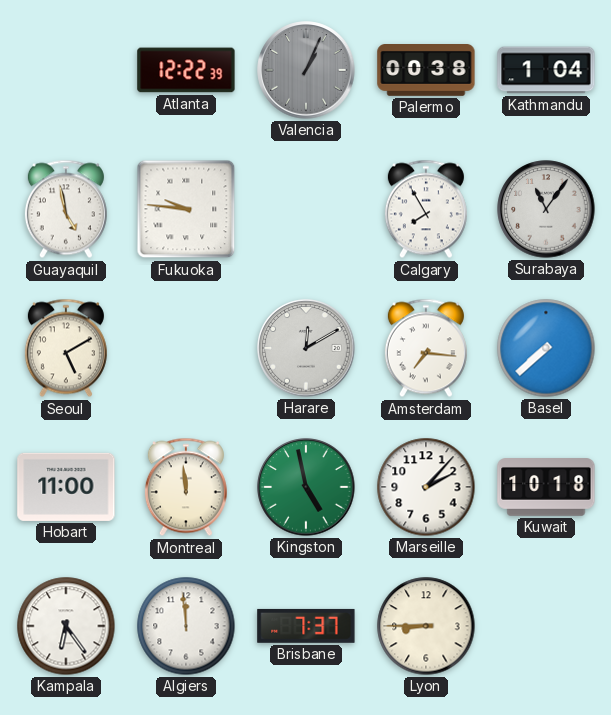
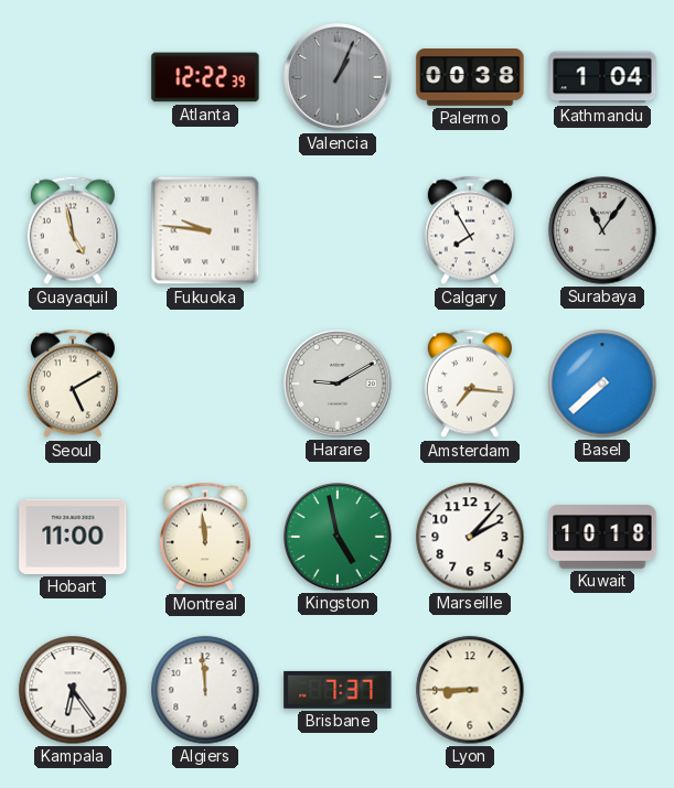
Harare: 12:10 -> 9:10 (338, 384)
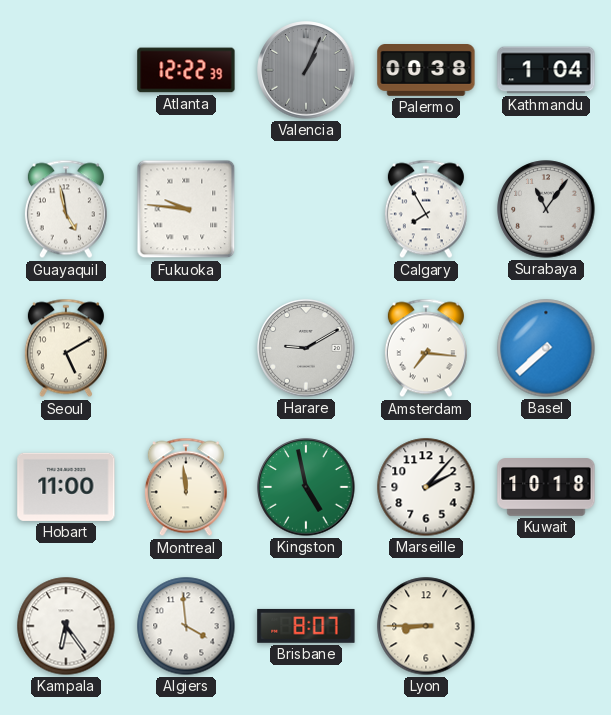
Algiers: 11:59 -> 3:59 (186, 626)
Brisbane: 7:37 -> 8:07 (306, 626)
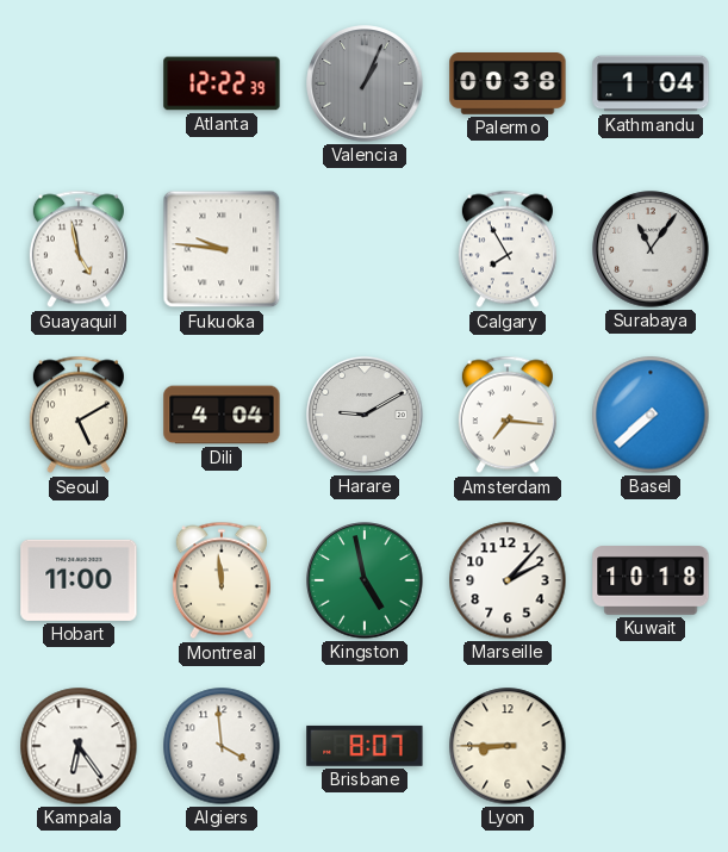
Dili: none -> 4:04 (222, 415)
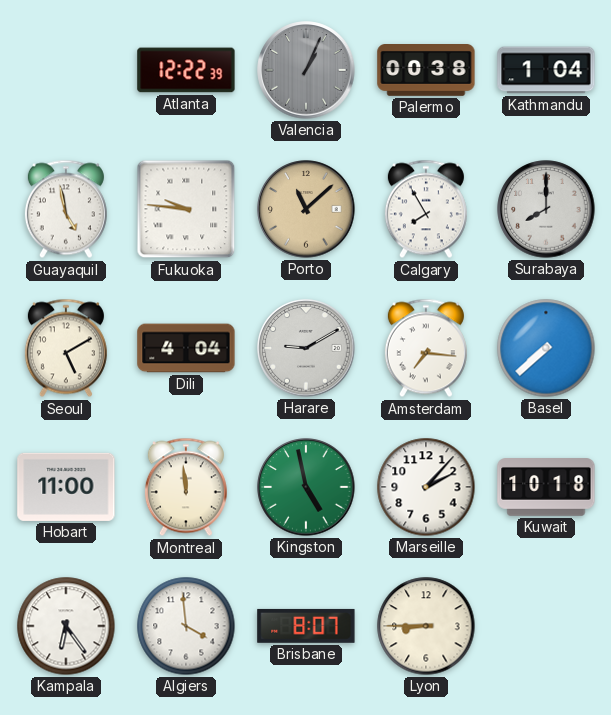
Porto: none -> 11:08 (306, 209)
Surabaya: 11:06 -> 8:00 (546, 209)
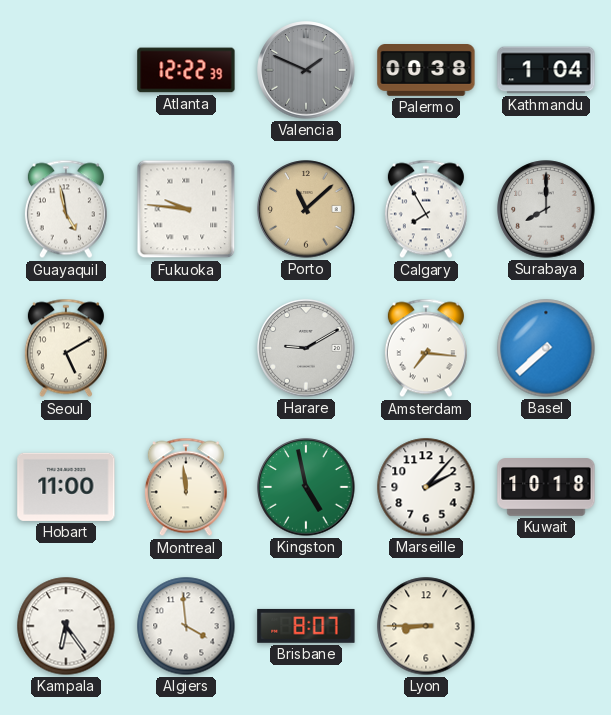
Valencia: 1:04 -> 1:49 (306, 70)
Dili: 4:04 -> none (186, 348)
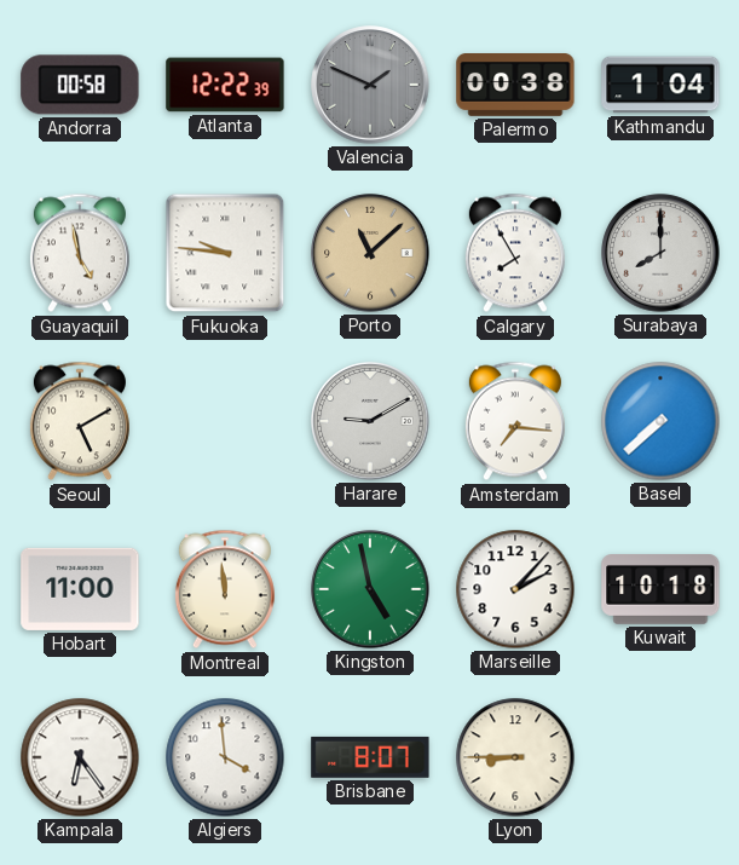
Andorra: none -> 00:58 (80, 85)
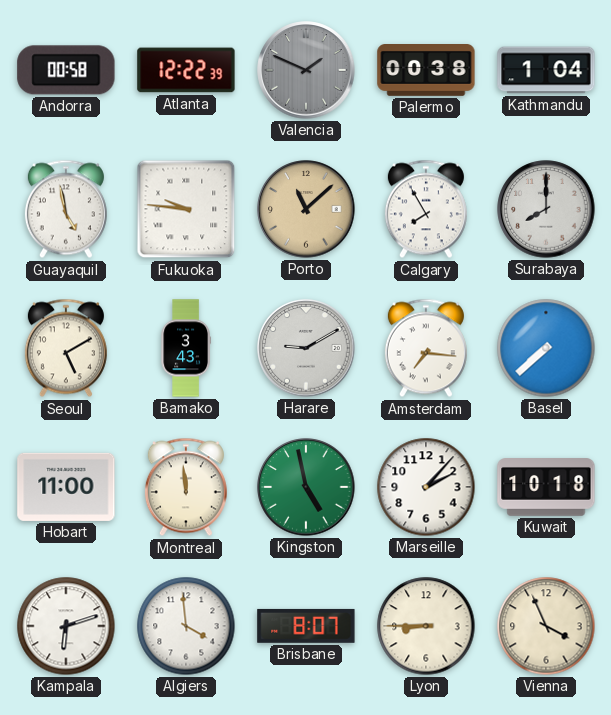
Bamako: none -> 3:43 (185, 348)
Kampala: 6:24 -> 6:12 (66, 626)
Vienna: none -> 3:56 (546, 626)
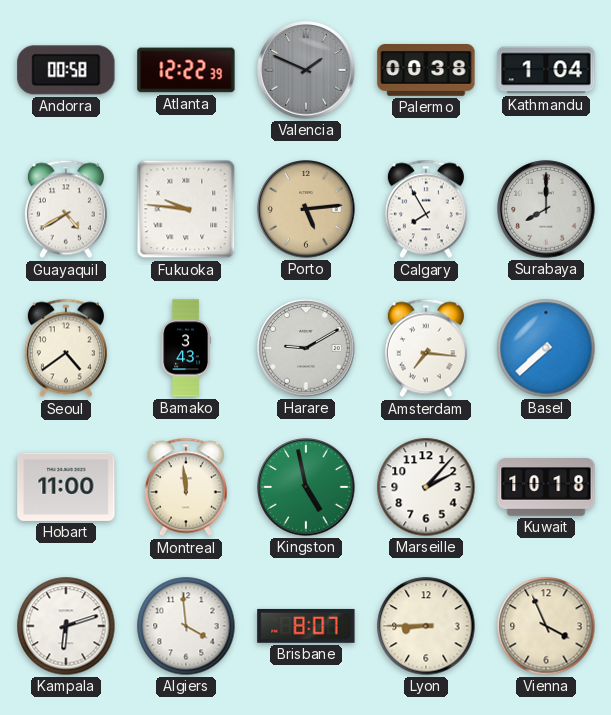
Guayaquil: 4:58 -> 4:40 (66, 209)
Porto: 11:08 -> 5:14 (306, 209)
Seoul: 5:10 -> 4:39 (66, 348)
